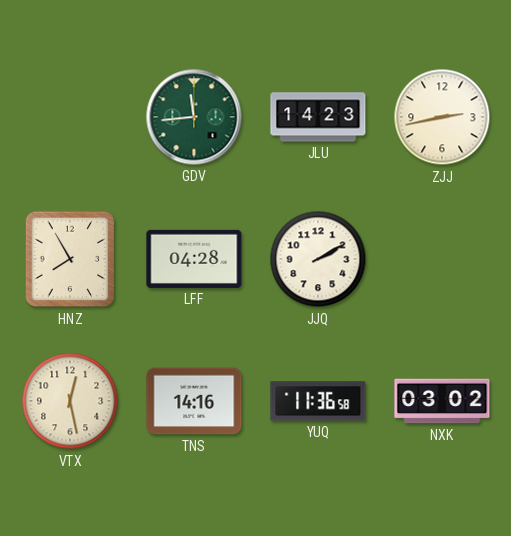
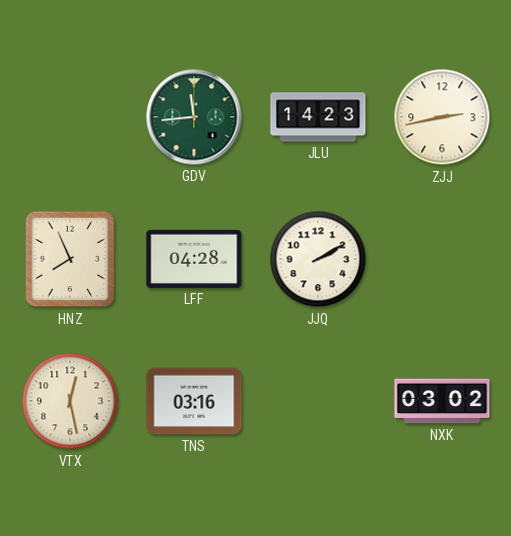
HNZ: 7:55 -> 7:56 (70, 259)
TNS: 14:16 -> 03:16 (194, 401)
YUQ: 11:36 -> none (318, 401)
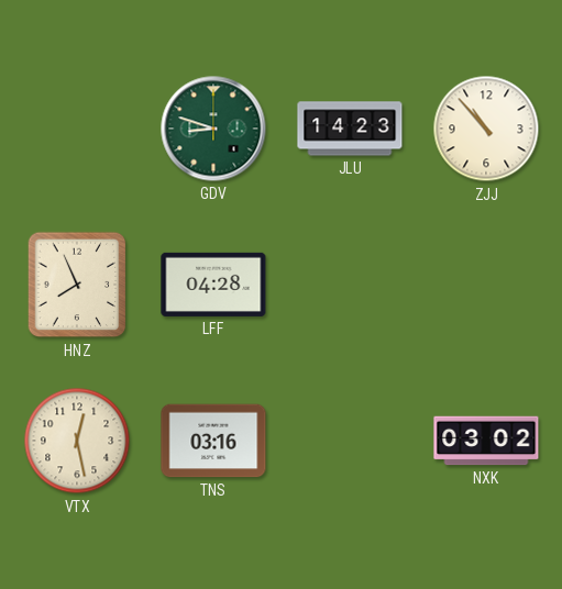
GDV: 11:44 -> 8:48 (213, 129)
ZJJ: 2:43 -> 10:53 (486, 129)
JJQ: 2:10 -> none (318, 259)
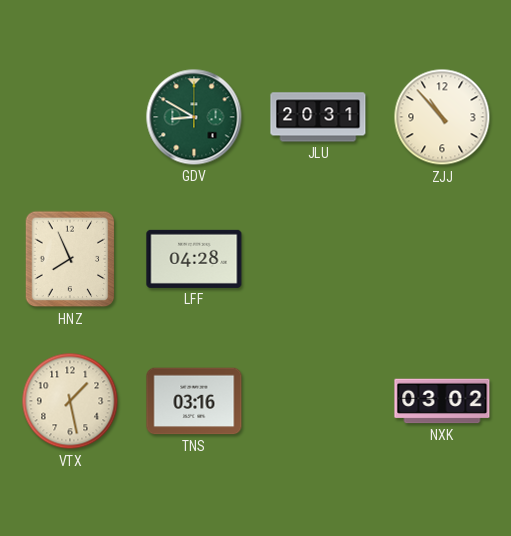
GDV: 8:48 -> 8:50 (194, 117)
JLU: 14:23 -> 20:31 (318, 117)
VTX: 12:28 -> 1:28 (70, 401)
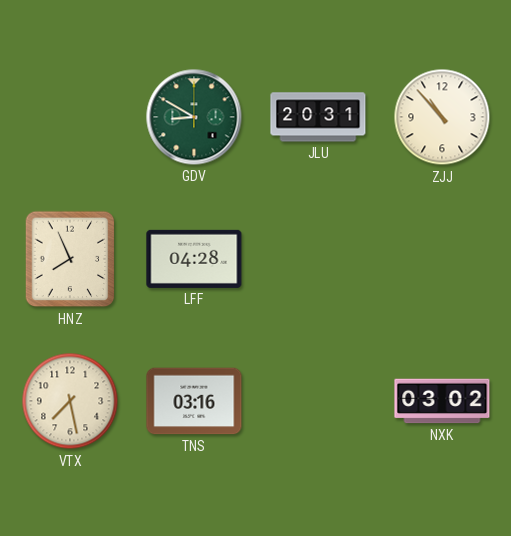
VTX: 1:28 -> 7:28 (70, 401)
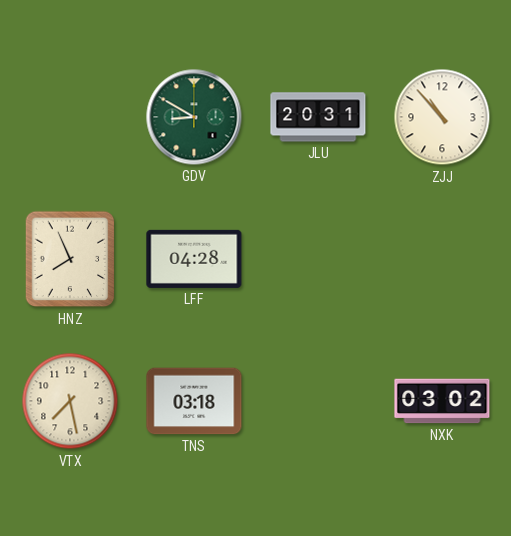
TNS: 03:16 -> 03:18 (194, 401)
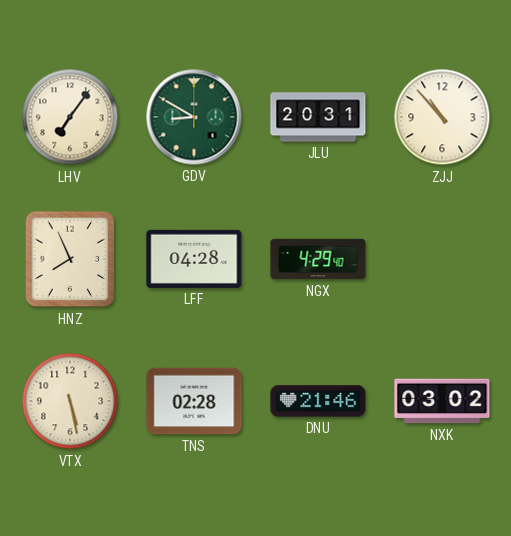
LHV: none -> 7:06 (70, 117)
NGX: none -> 4:29 (318, 259)
VTX: 7:28 -> 5:28 (70, 401)
TNS: 03:18 -> 02:28 (194, 401)
DNU: none -> 21:46 (318, 401)
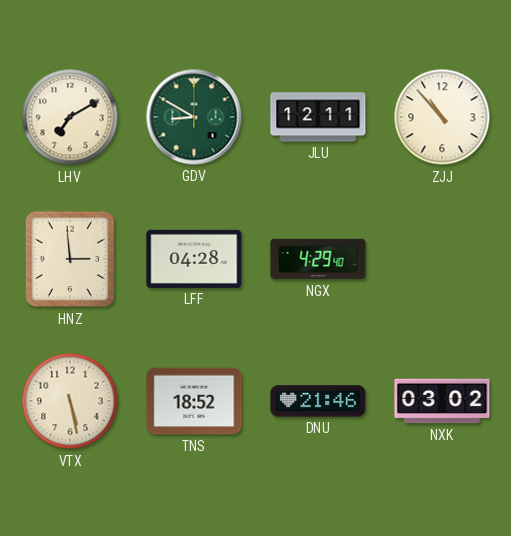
LHV: 7:06 -> 7:10 (70, 117)
JLU: 20:31 -> 12:11 (318, 117)
HNZ: 7:56 -> 2:59 (70, 259)
TNS: 02:28 -> 18:52 (194, 401)
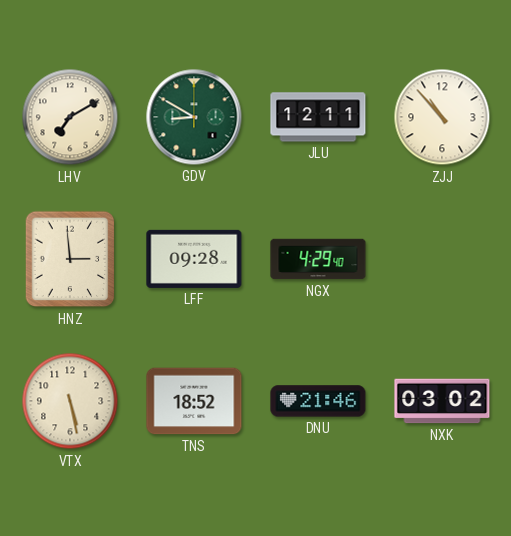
LFF: 04:28 -> 09:28 (194, 259)
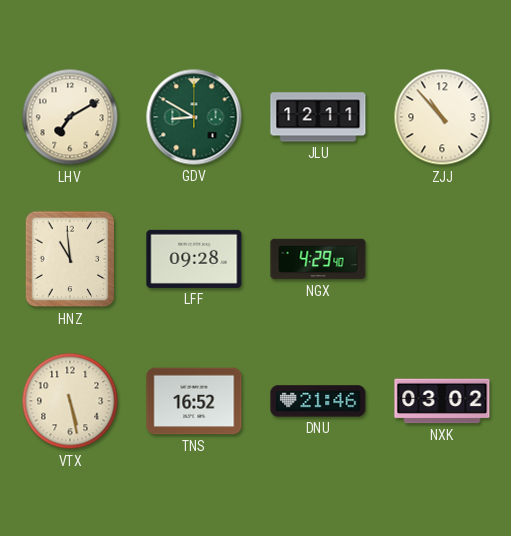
HNZ: 2:59 -> 10:59 (70, 259)
TNS: 18:52 -> 16:52 (194, 401)
